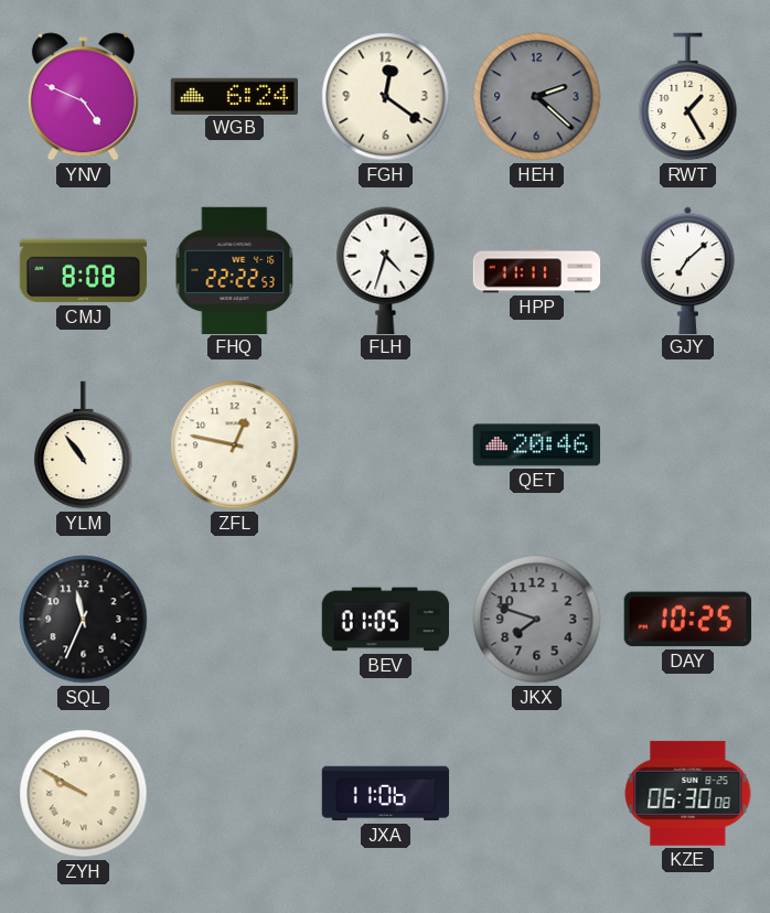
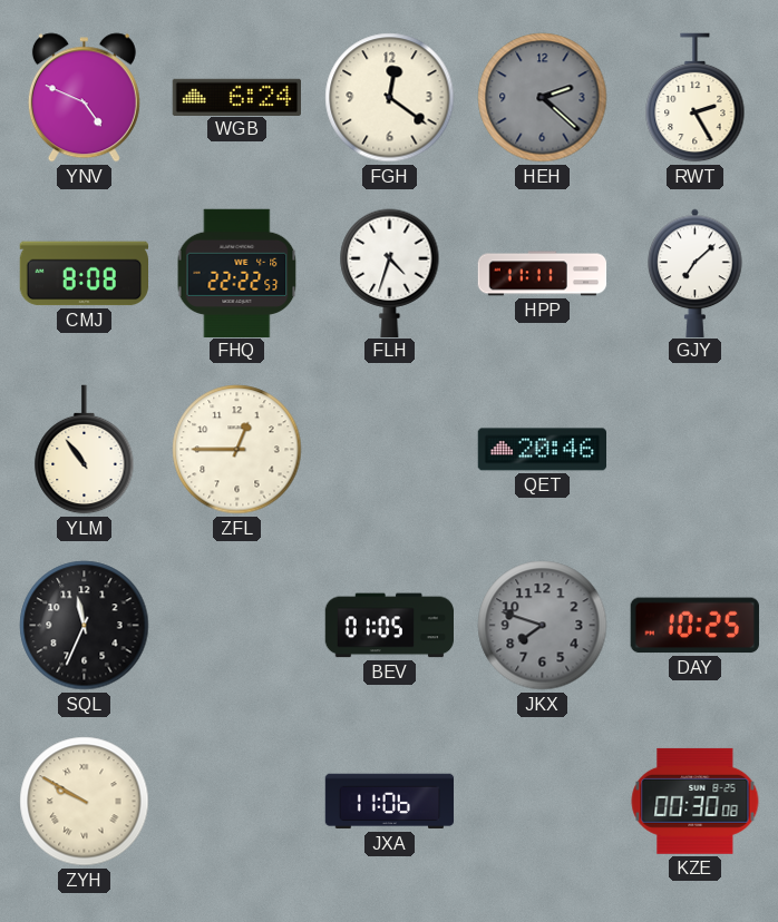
RWT: 1:25 -> 2:25 (696, 98)
ZFL: 12:47 -> 12:45 (237, 450)
KZE: 06:30 -> 00:30 (696, 801)
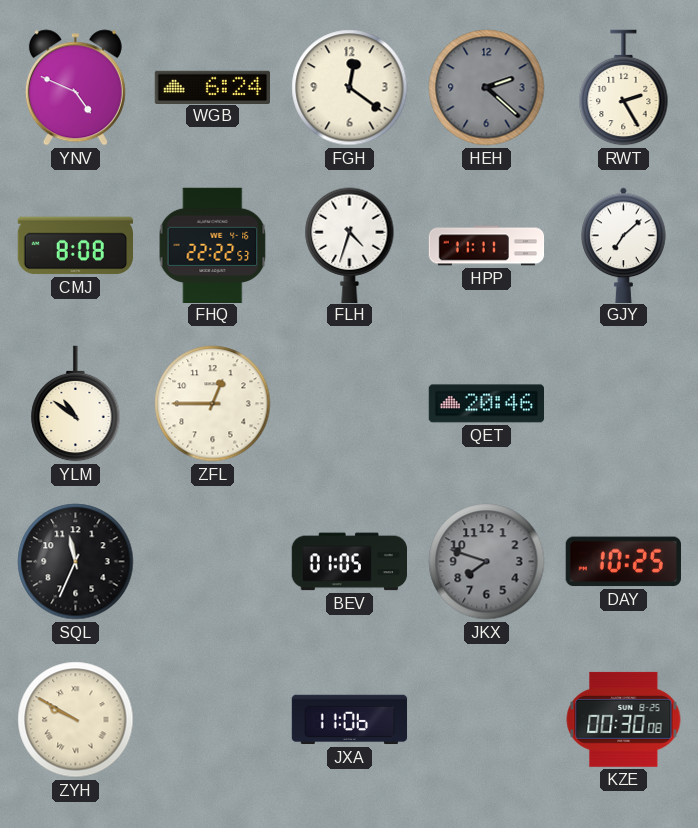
YLM: 10:54 -> 10:51 (76, 404)
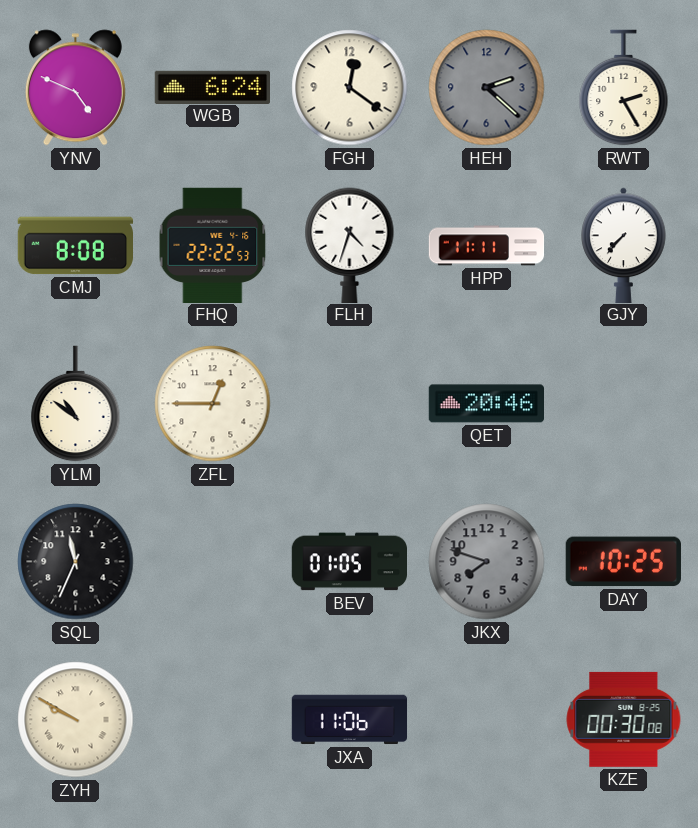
GJY: 7:08 -> 7:37 (624, 245)
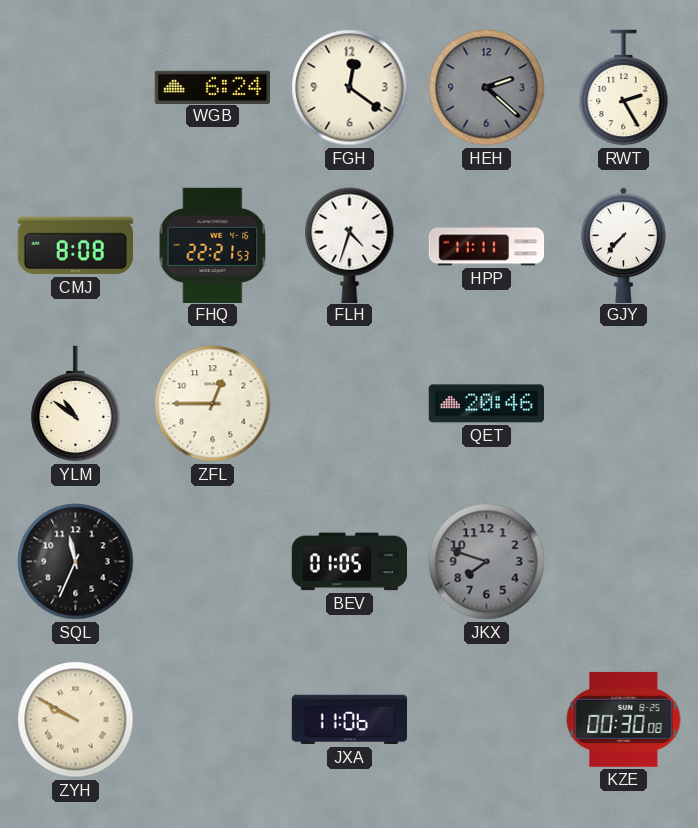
YNV: 4:49 -> none (75, 88)
FHQ: 22:22 -> 22:21 (213, 245)
DAY: 10:25 -> none (623, 562)
